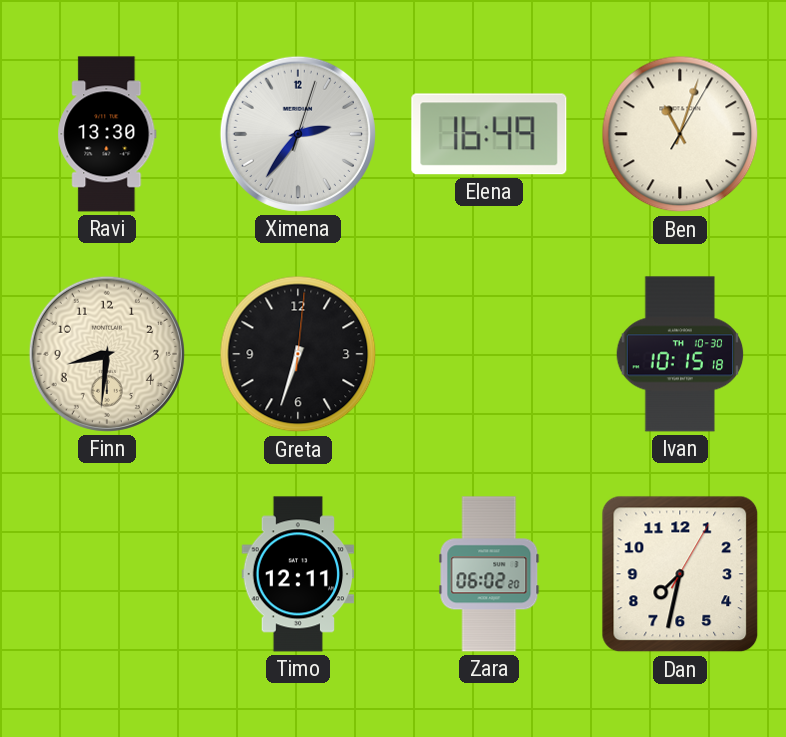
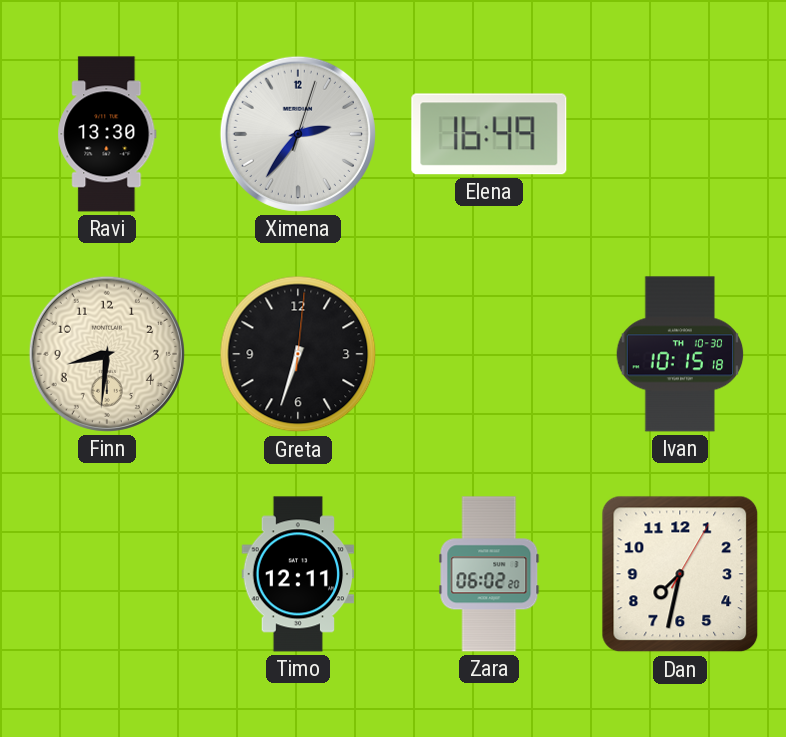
Ben: 11:03 -> none (680, 134)
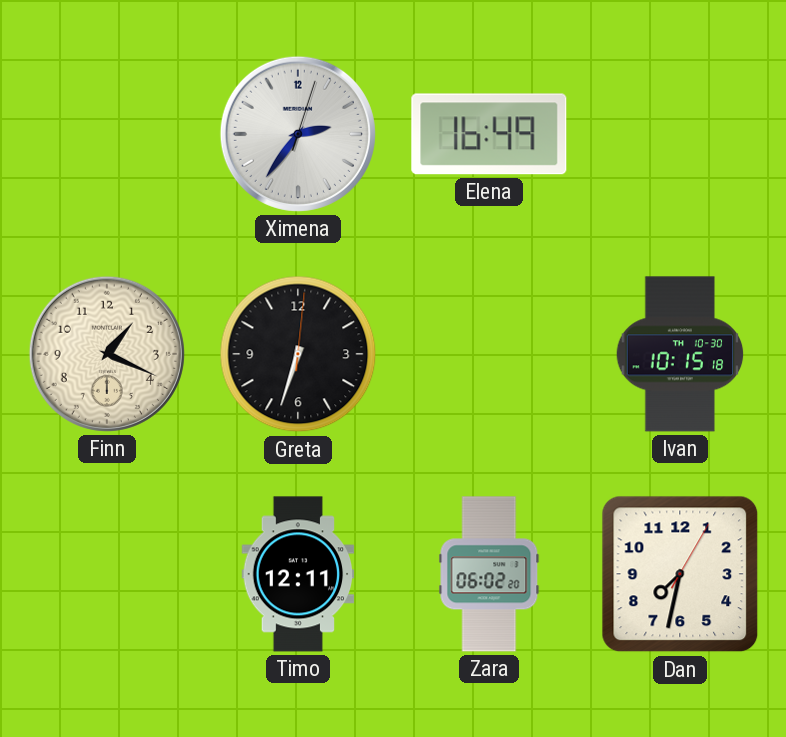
Ravi: 13:30 -> none (107, 134)
Finn: 8:31 -> 1:19 (107, 354)
